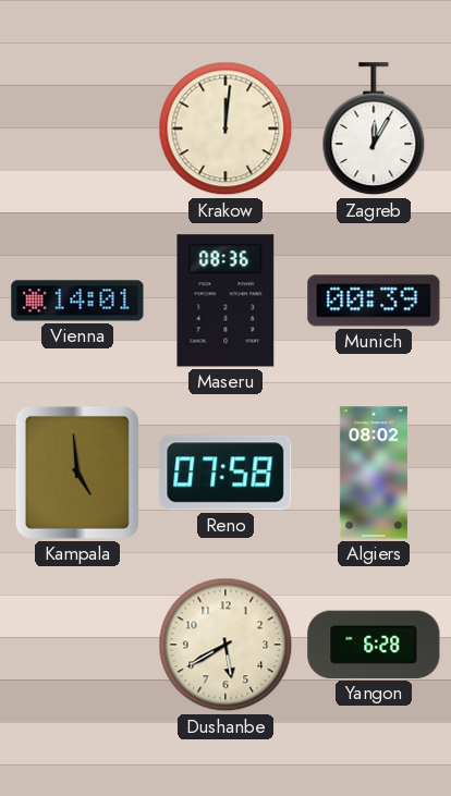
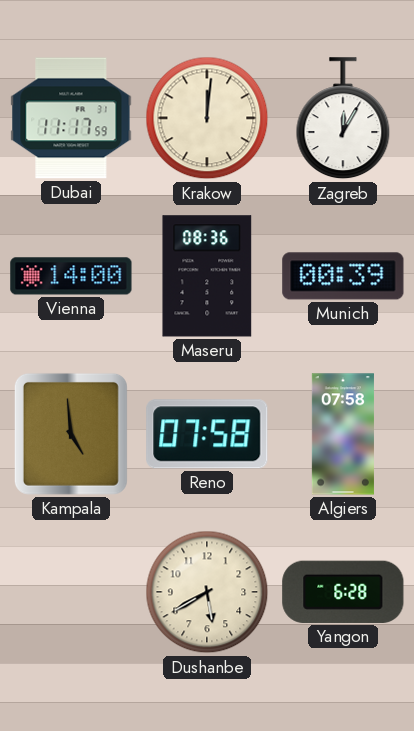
Dubai: none -> 11:17 (71, 118)
Vienna: 14:01 -> 14:00 (71, 276)
Algiers: 08:02 -> 07:58 (343, 434)
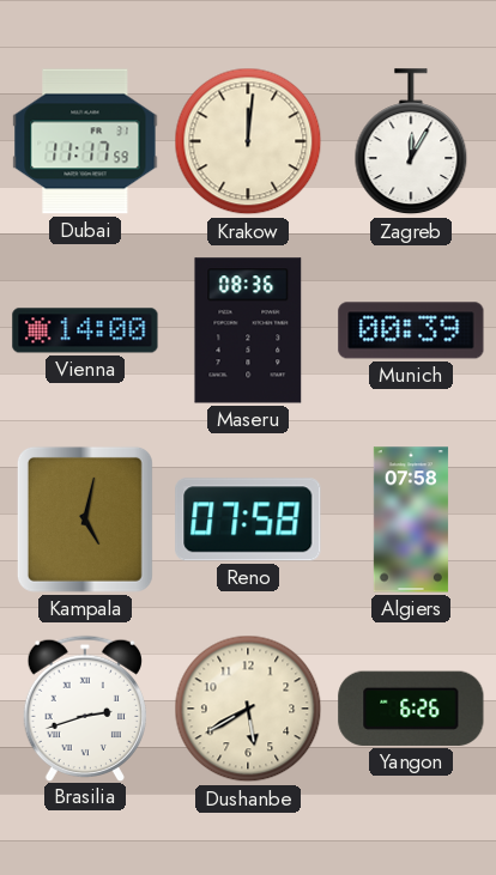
Kampala: 4:59 -> 5:02 (85, 519)
Brasilia: none -> 2:42 (84, 707)
Yangon: 6:28 -> 6:26 (411, 709)
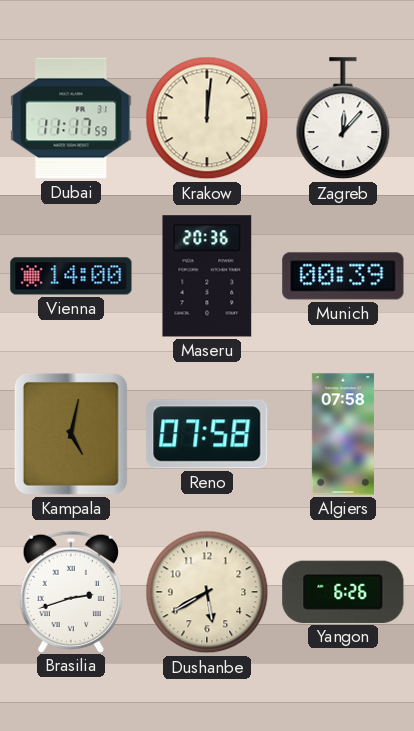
Zagreb: 12:05 -> 12:07 (343, 119)
Maseru: 08:36 -> 20:36 (207, 276)
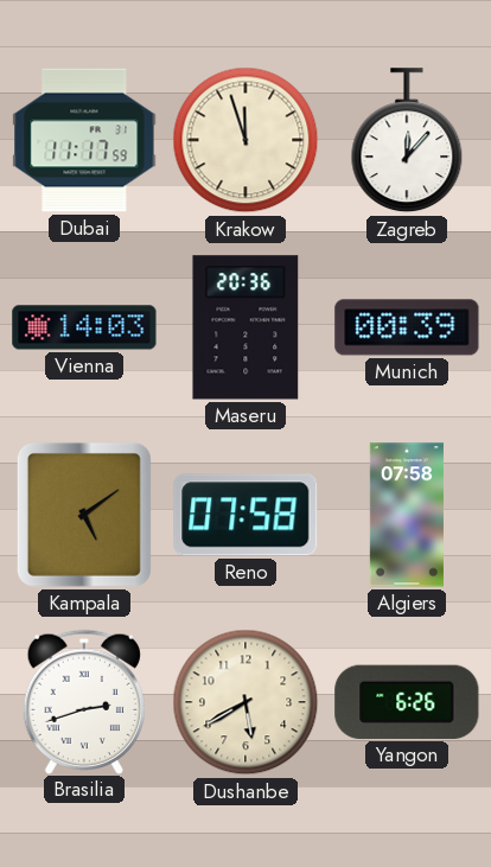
Krakow: 12:01 -> 11:57 (245, 140)
Vienna: 14:00 -> 14:03 (84, 327)
Kampala: 5:02 -> 5:09 (84, 515)
